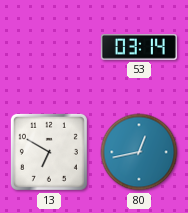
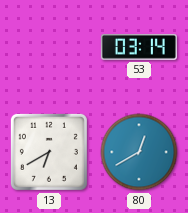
13: 6:50 -> 6:40 (49, 152)
80: 12:43 -> 12:40 (139, 152)
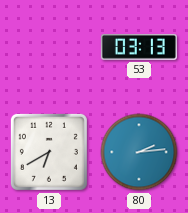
53: 03:14 -> 03:13 (139, 47)
80: 12:40 -> 2:14 (139, 152)
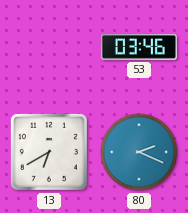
53: 03:13 -> 03:46 (139, 47)
80: 2:14 -> 2:19 (139, 152)
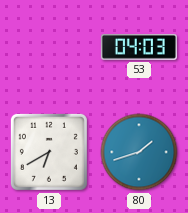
53: 03:46 -> 04:03 (139, 47)
80: 2:19 -> 1:42 (139, 152)
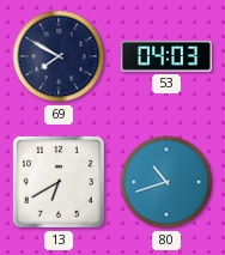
69: none -> 7:50 (59, 56)
80: 1:42 -> 10:42 (166, 182)
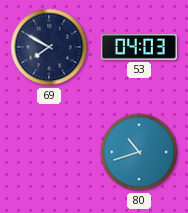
13: 6:40 -> none (59, 182)
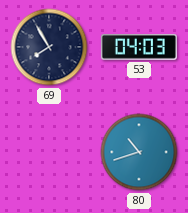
69: 7:50 -> 7:55 (49, 47)
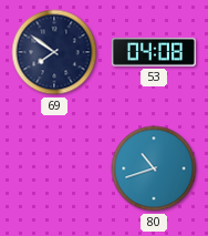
69: 7:55 -> 7:51 (54, 52)
53: 04:03 -> 04:08 (154, 52)
